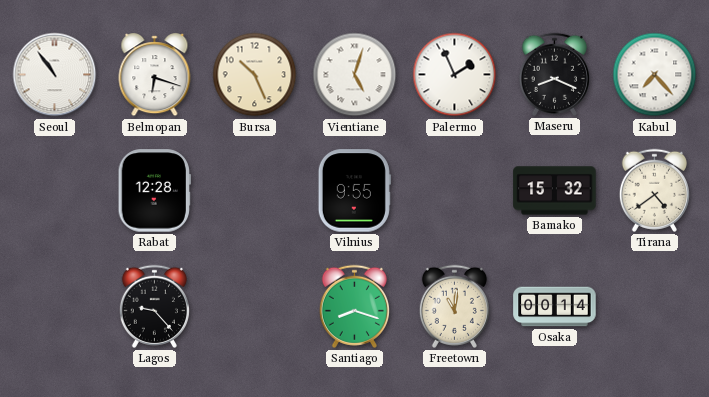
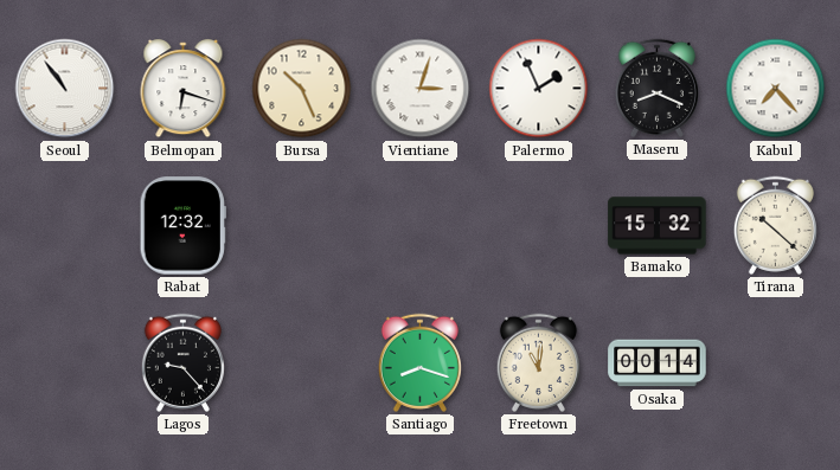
Vientiane: 5:03 -> 3:03 (421, 89)
Rabat: 12:28 -> 12:32 (182, 226)
Vilnius: 9:55 -> none (354, 191)
Tirana: 4:39 -> 10:22 (775, 225)
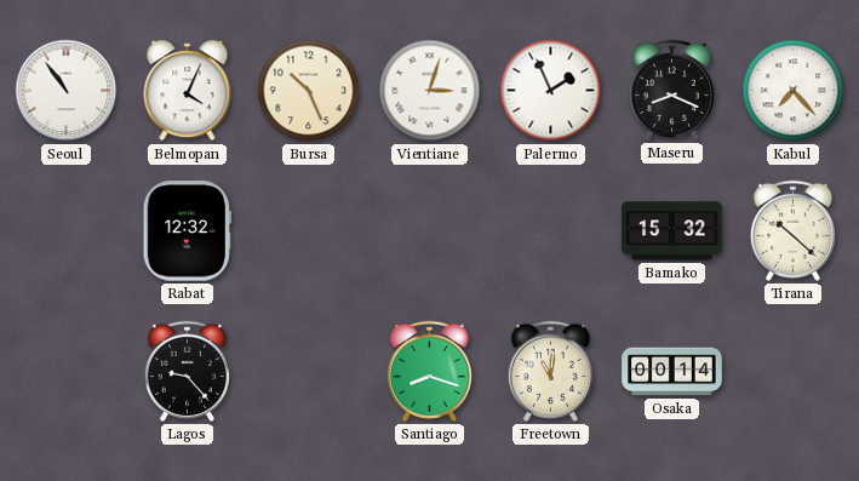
Belmopan: 6:18 -> 4:04 (188, 91)
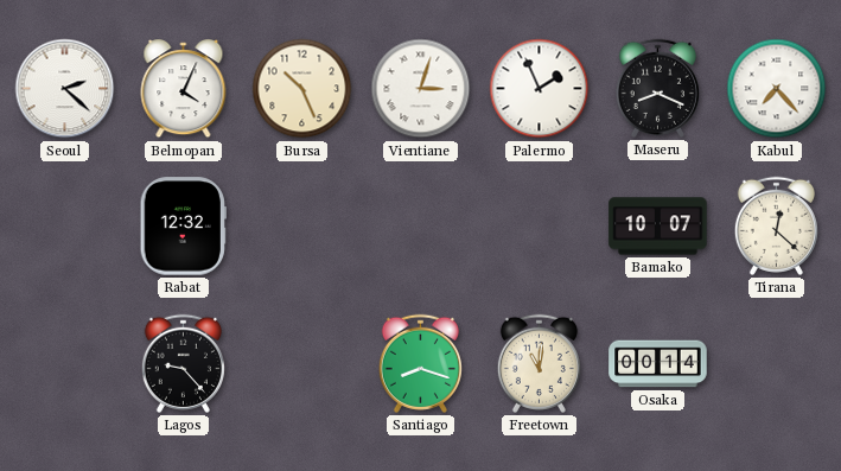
Seoul: 10:54 -> 2:22 (65, 89)
Bamako: 15:32 -> 10:07 (658, 227)
Tirana: 10:22 -> 12:22 (776, 225)
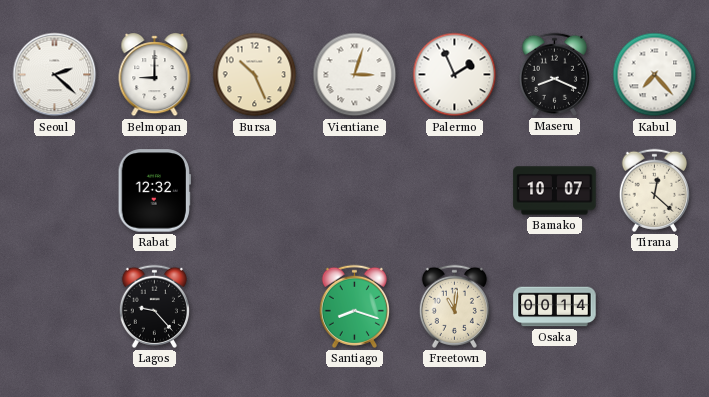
Belmopan: 4:04 -> 9:00 (155, 75)
